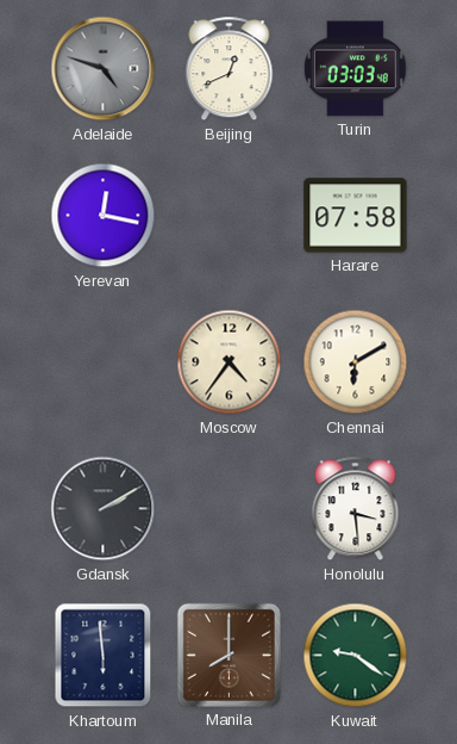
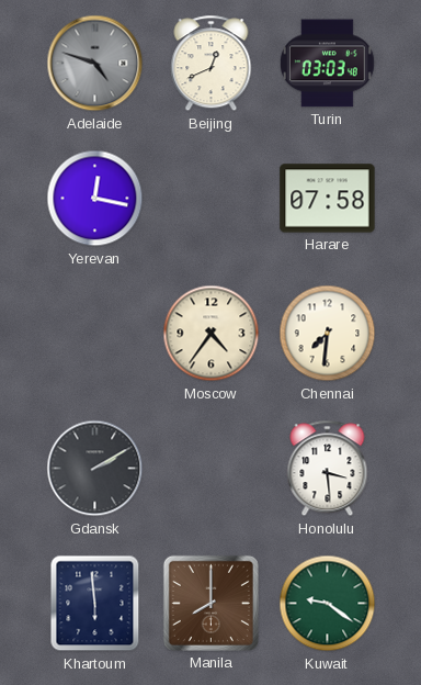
Chennai: 6:10 -> 7:31 (328, 334)
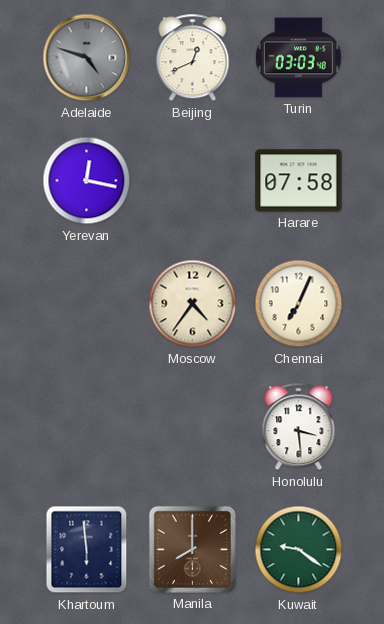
Chennai: 7:31 -> 7:04 (299, 304)
Gdansk: 2:10 -> none (95, 469)
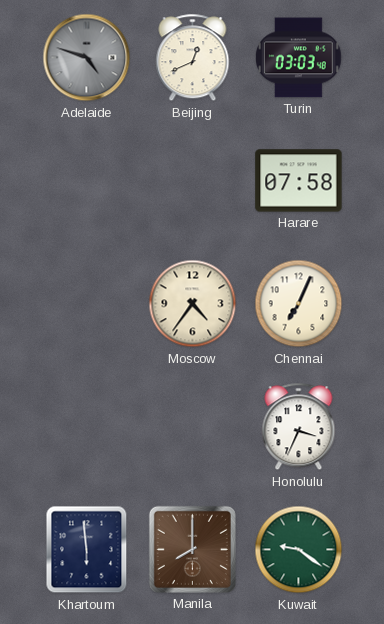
Yerevan: 12:17 -> none (87, 181)
Honolulu: 3:29 -> 3:34 (299, 427)
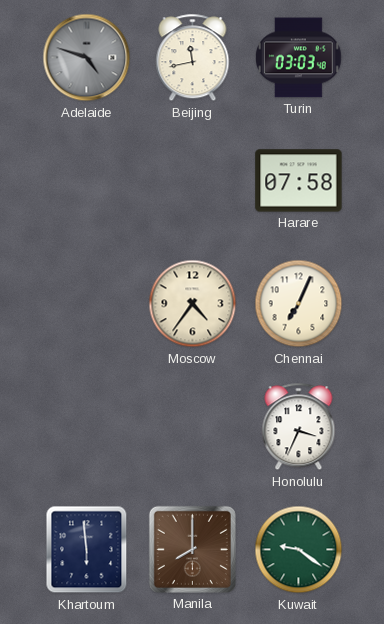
Beijing: 12:41 -> 11:43 (193, 58)
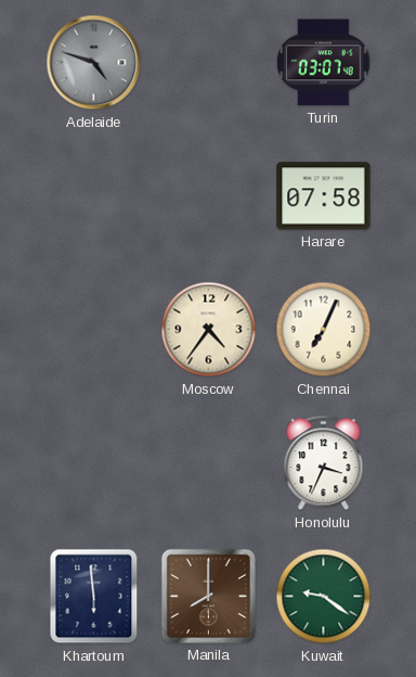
Beijing: 11:43 -> none (193, 58)
Turin: 03:03 -> 03:07 (324, 63)
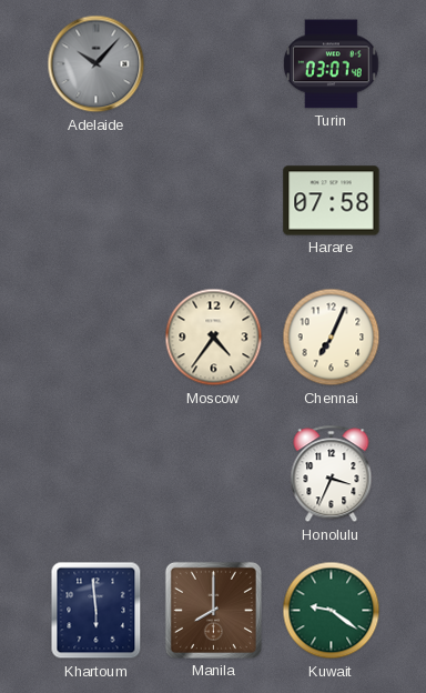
Adelaide: 4:48 -> 10:07 (97, 64)
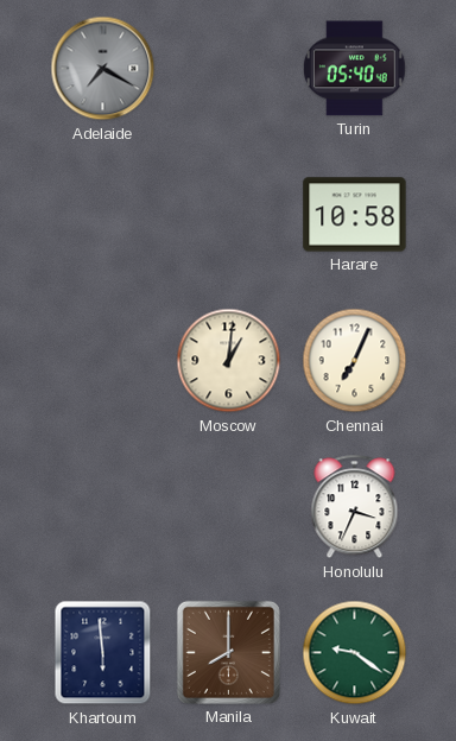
Adelaide: 10:07 -> 7:20 (103, 69)
Turin: 03:07 -> 05:40 (355, 69)
Harare: 07:58 -> 10:58 (355, 215)
Moscow: 4:36 -> 1:01 (229, 361)
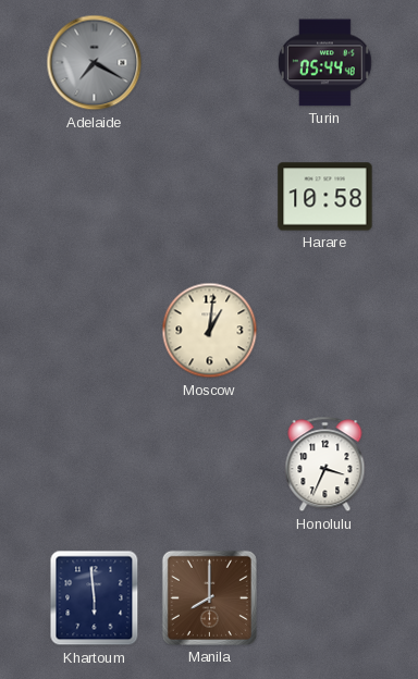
Turin: 05:40 -> 05:44 (325, 63)
Chennai: 7:04 -> none (355, 361)
Kuwait: 9:21 -> none (355, 653)
